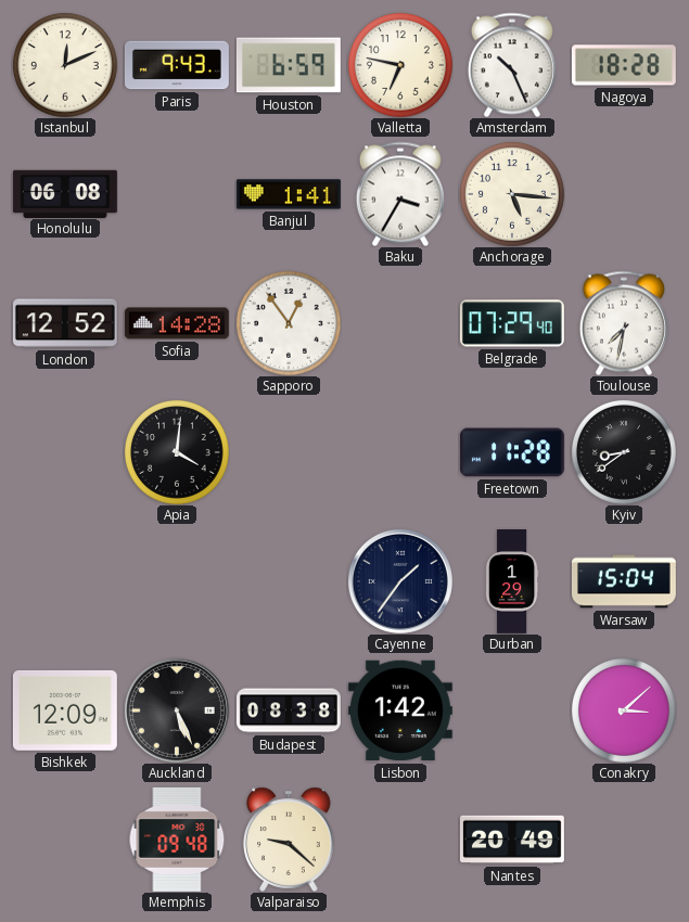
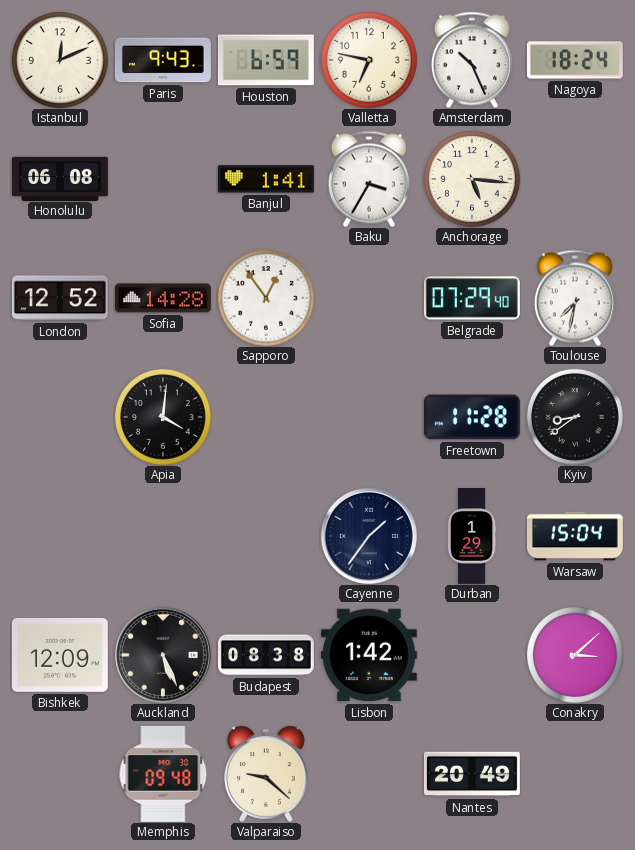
Nagoya: 18:28 -> 18:24 (575, 60)
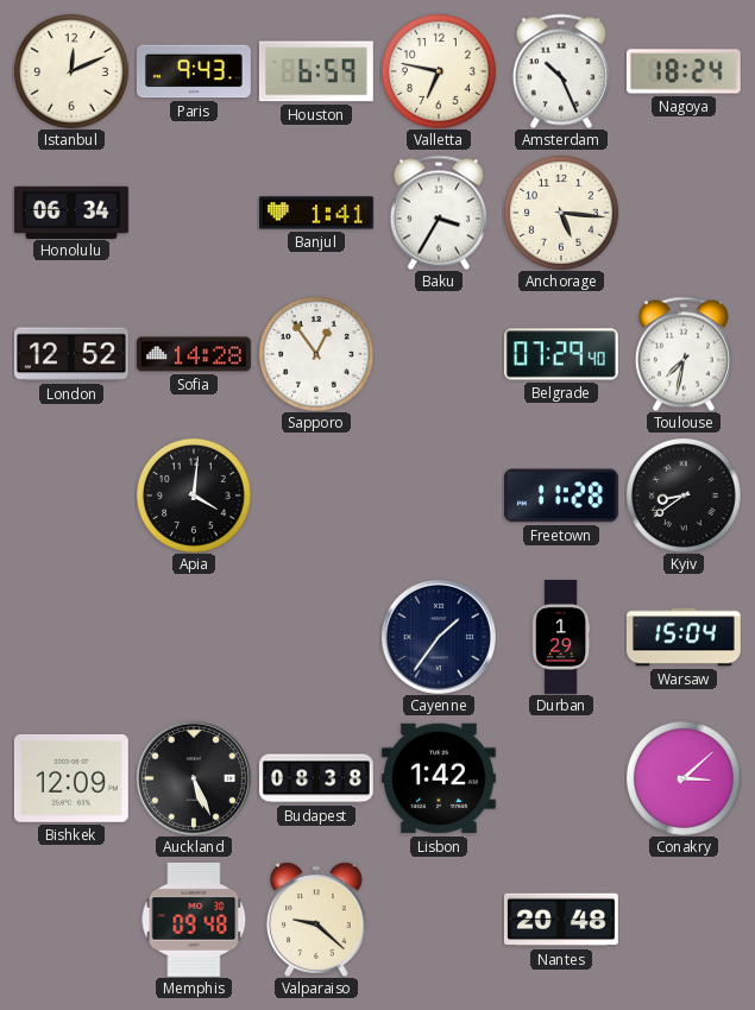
Honolulu: 06:08 -> 06:34 (73, 212)
Nantes: 20:49 -> 20:48 (561, 920)
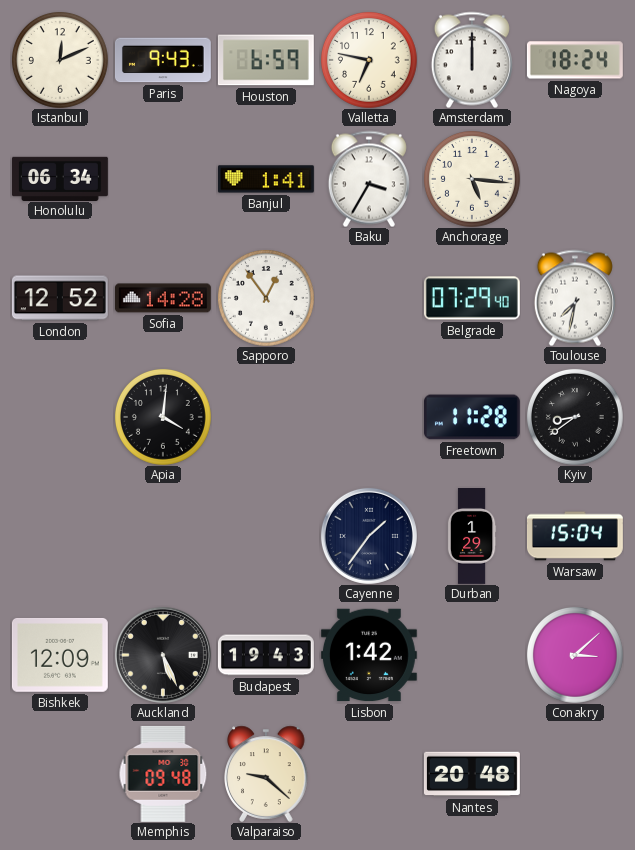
Amsterdam: 10:26 -> 12:00 (472, 60)
Budapest: 08:38 -> 19:43 (266, 655)
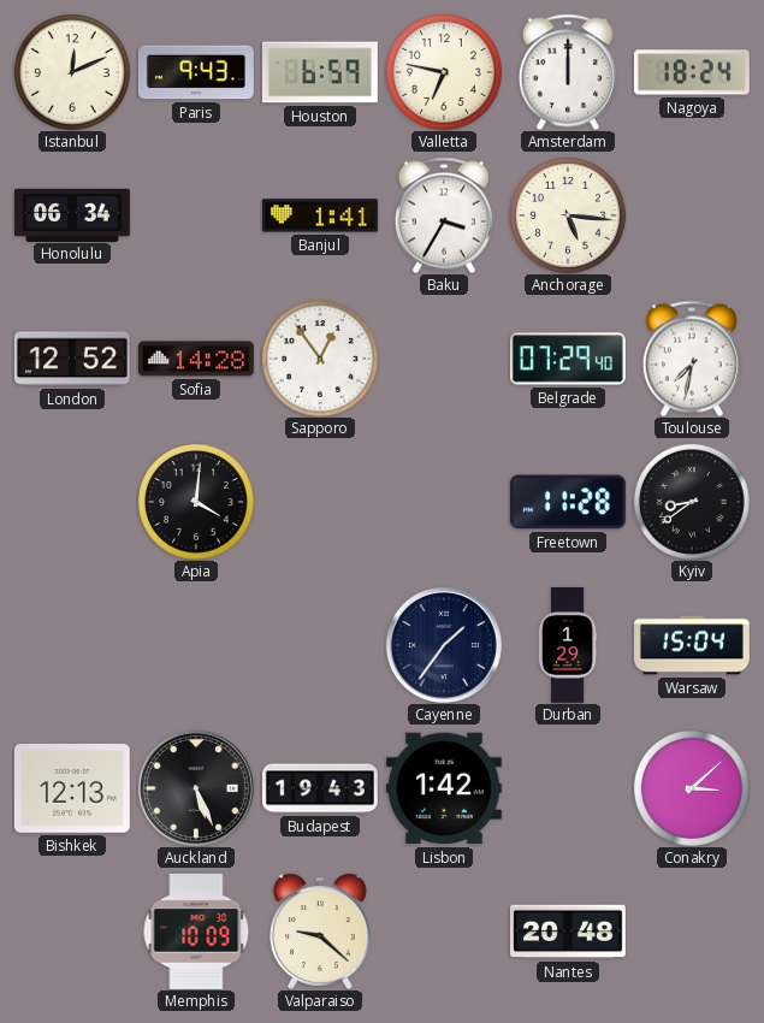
Bishkek: 12:09 -> 12:13 (72, 788)
Memphis: 09:48 -> 10:09 (196, 932)
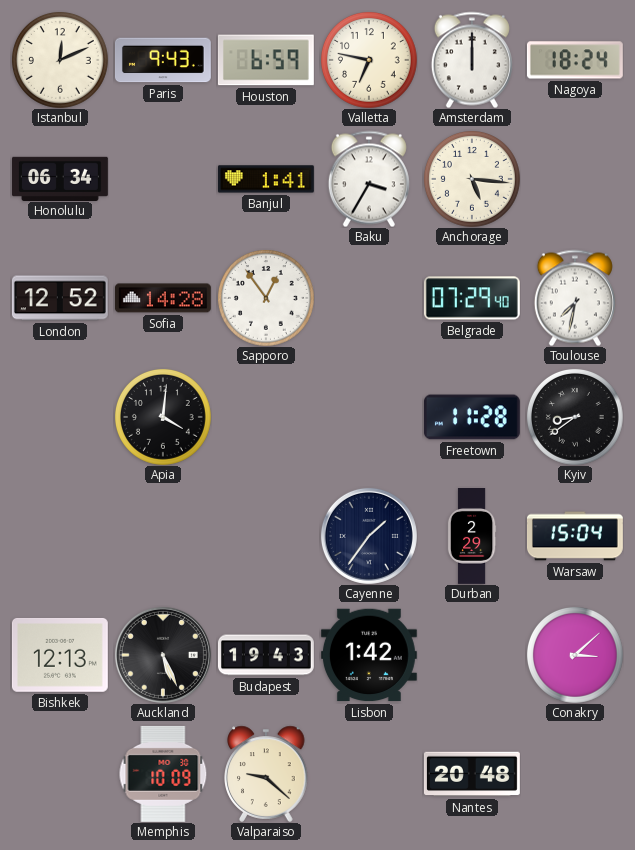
Durban: 1:29 -> 2:29 (472, 537)
